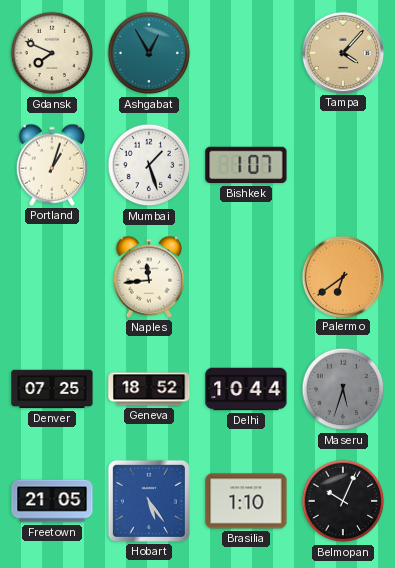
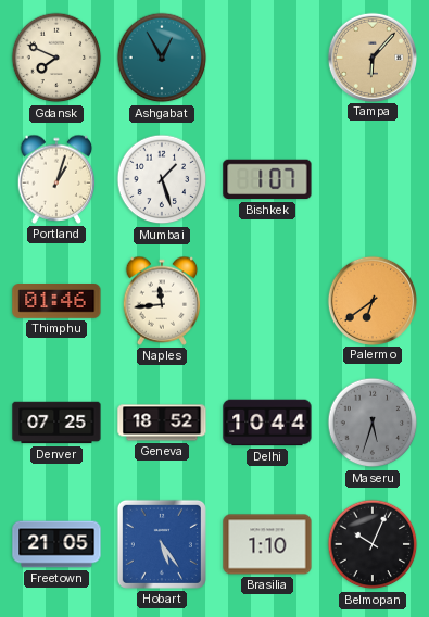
Tampa: 4:07 -> 6:07 (371, 56)
Thimphu: none -> 01:46 (56, 302)
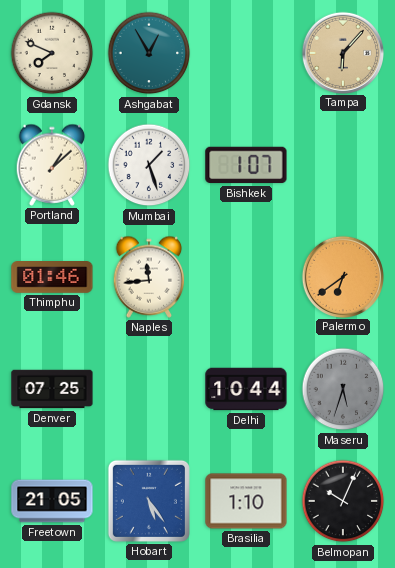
Portland: 1:03 -> 1:08 (52, 165)
Geneva: 18:52 -> none (162, 423)
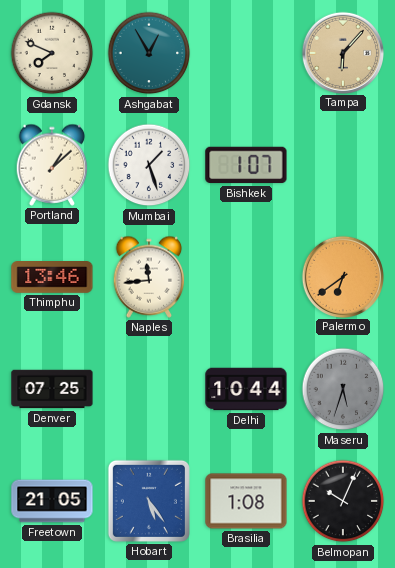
Thimphu: 01:46 -> 13:46 (52, 278)
Brasilia: 1:10 -> 1:08 (246, 501)
